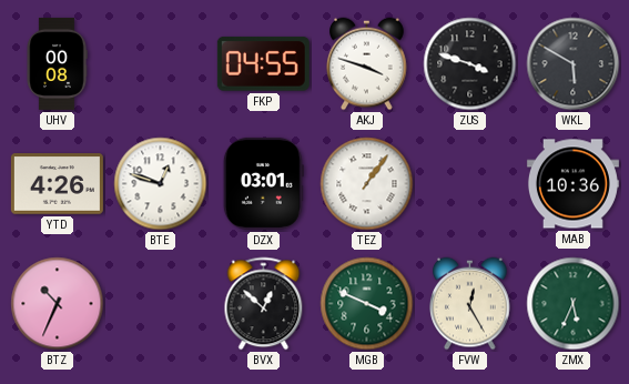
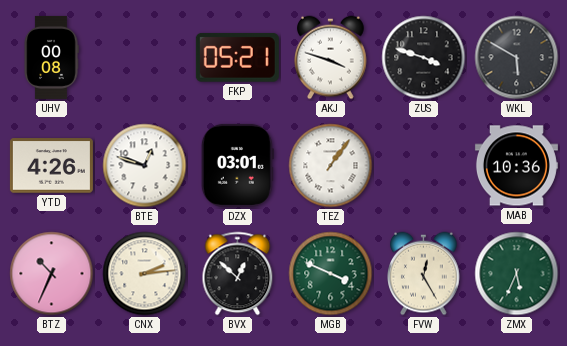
FKP: 04:55 -> 05:21 (237, 57)
CNX: none -> 2:14 (145, 274)
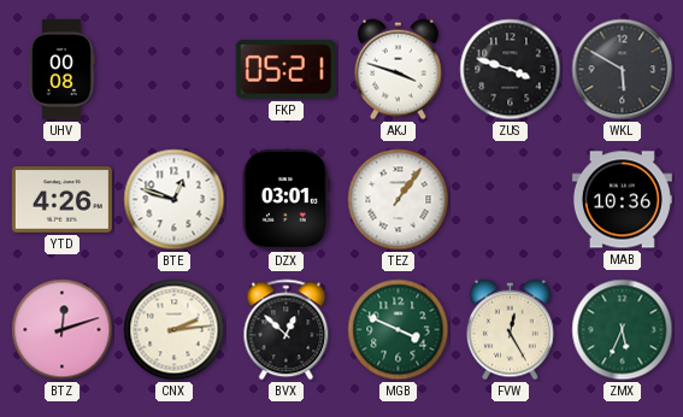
BTZ: 10:34 -> 12:12 (63, 330)
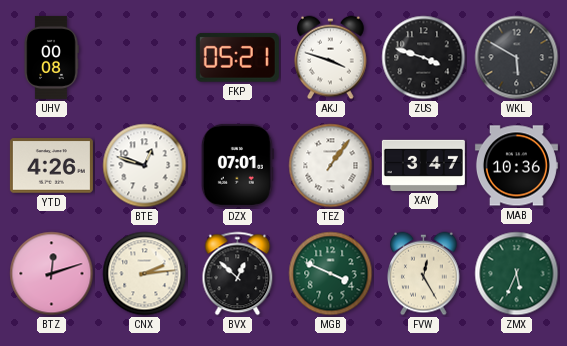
DZX: 03:01 -> 07:01 (237, 165)
XAY: none -> 3:47 (423, 165)
